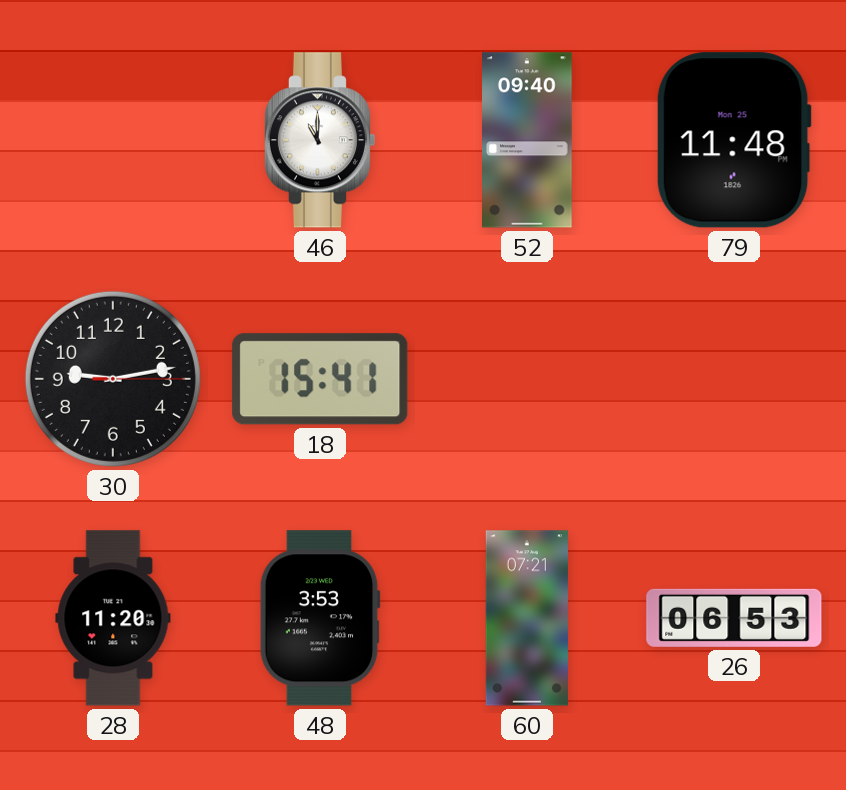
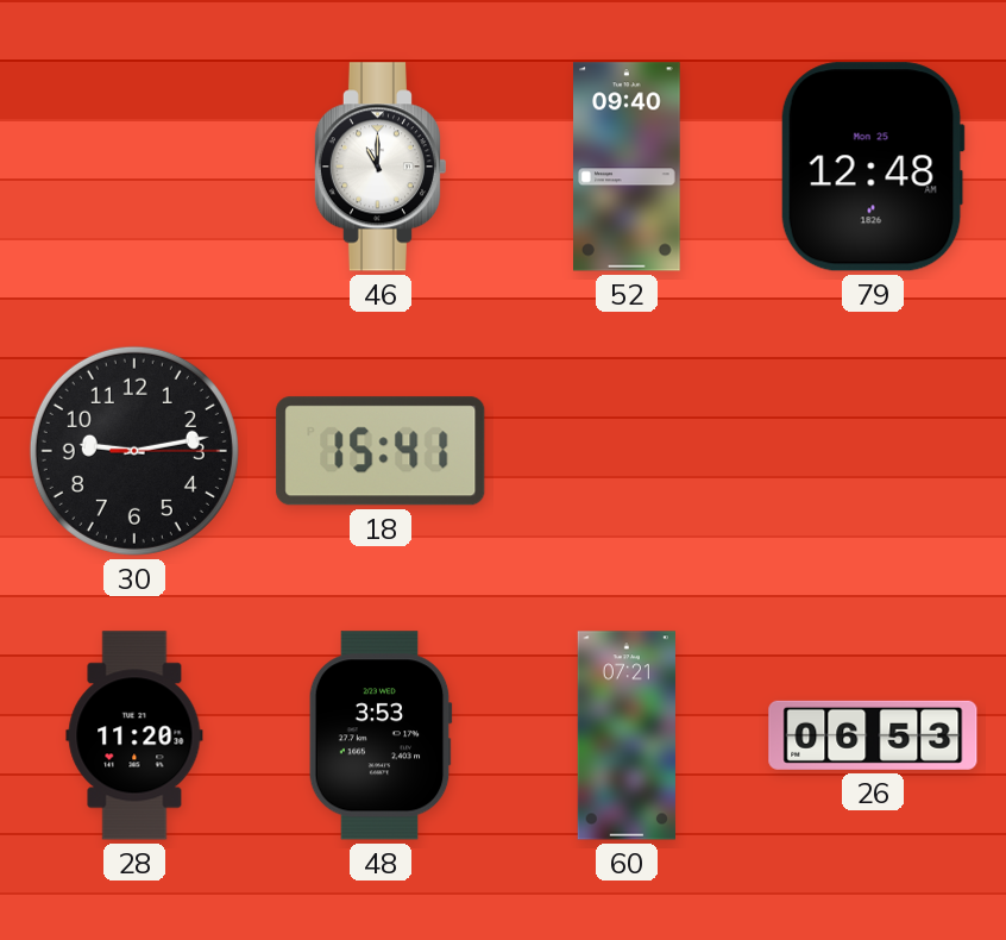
79: 11:48 -> 12:48 (873, 167)
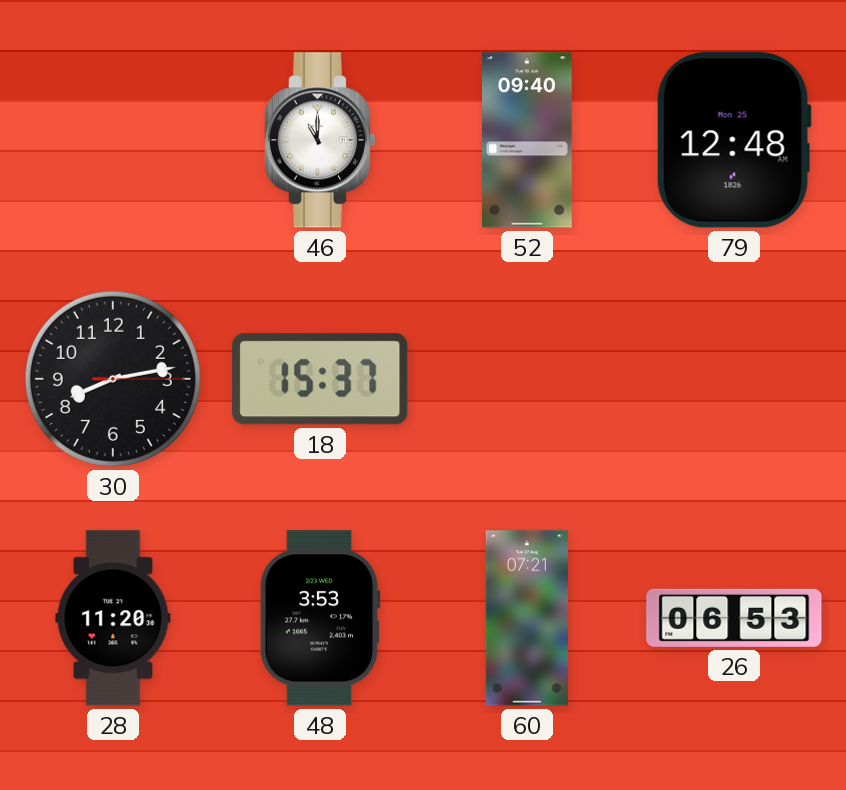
30: 9:13 -> 8:13 (113, 379)
18: 15:41 -> 15:37 (320, 379)
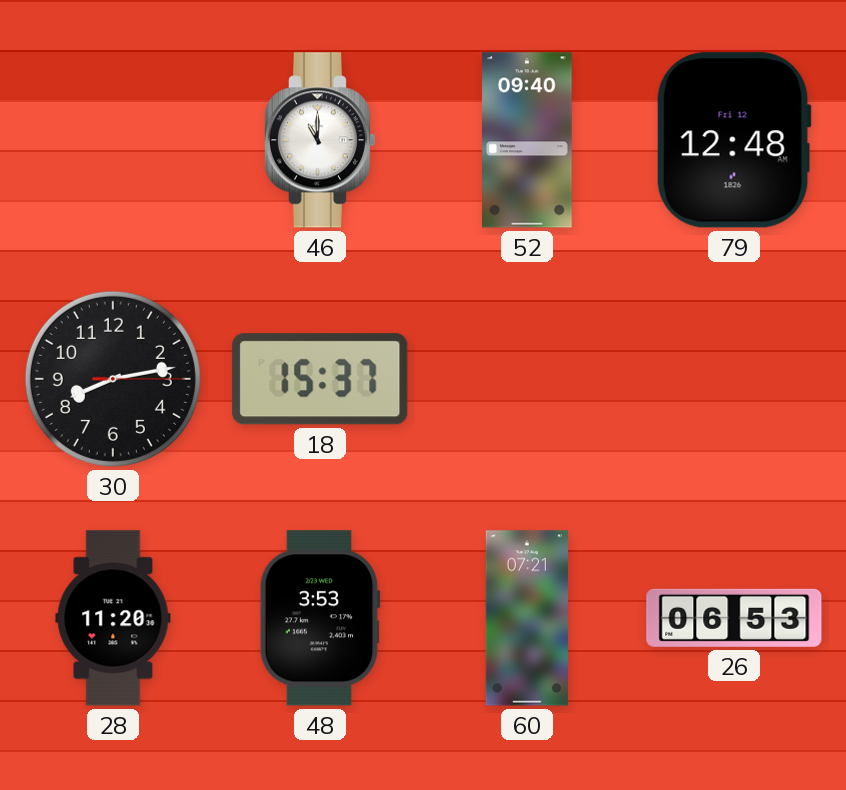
79 date: Mon 25 -> Fri 12 (734, 140)
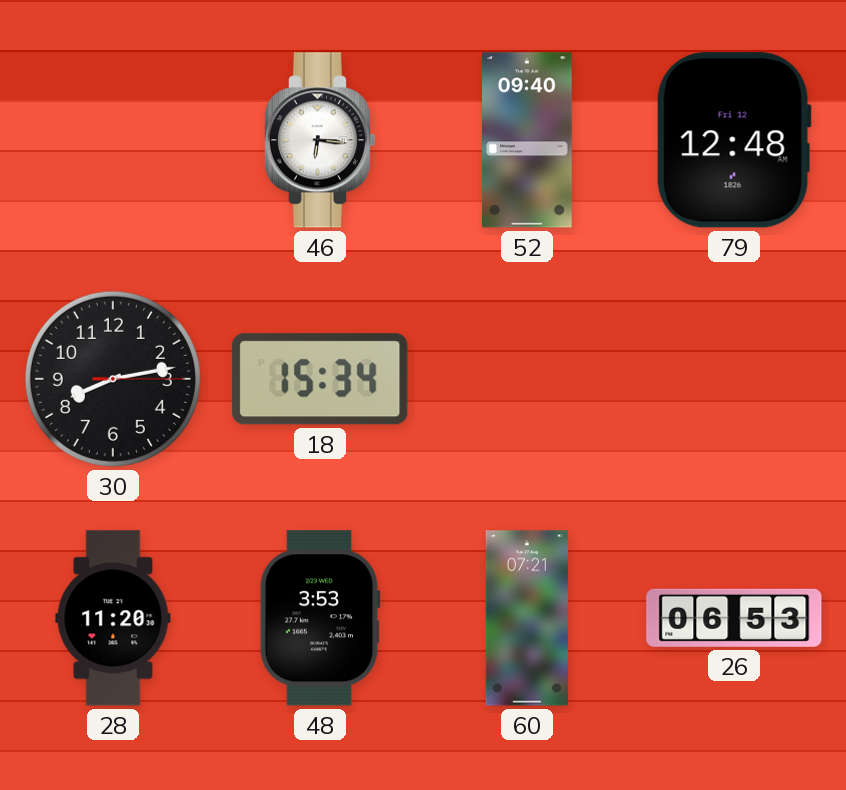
46: 11:00 -> 6:16 (319, 140)
18: 15:37 -> 15:34 (320, 379)
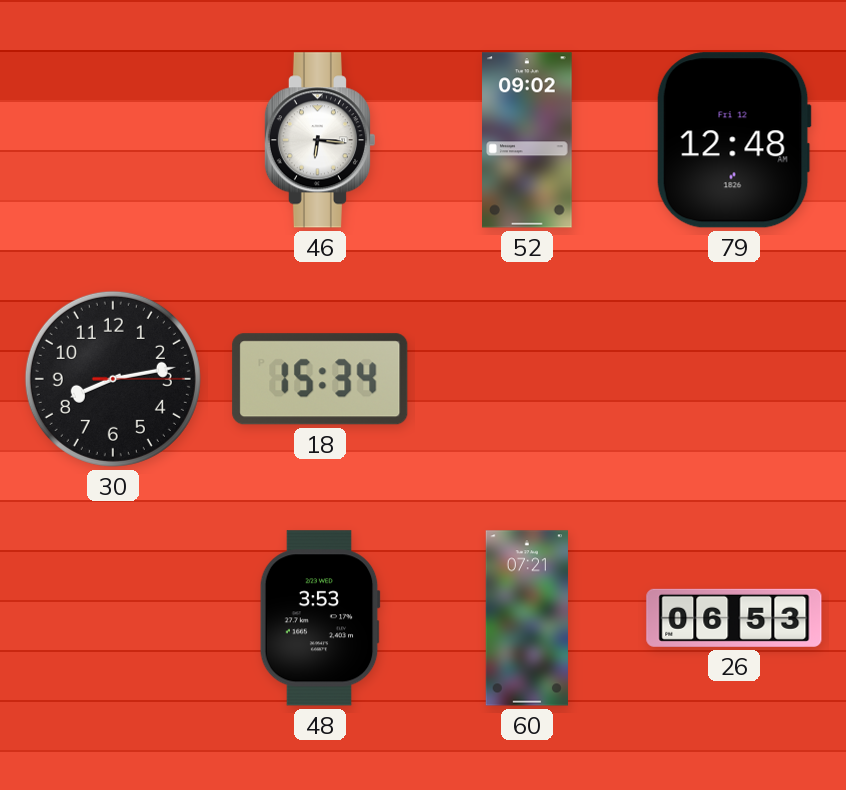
52: 09:40 -> 09:02 (528, 140)
28: 11:20 -> none (113, 618)
